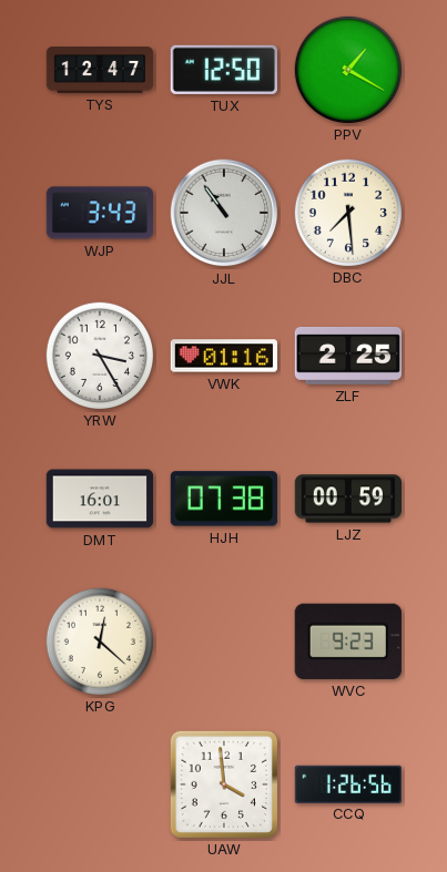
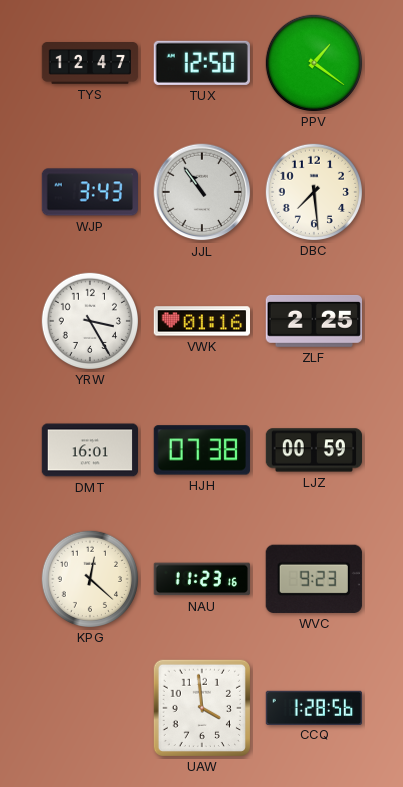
PPV: 1:20 -> 1:21 (313, 62)
NAU: none -> 11:23 (202, 579)
CCQ: 1:26 -> 1:28 (313, 707)
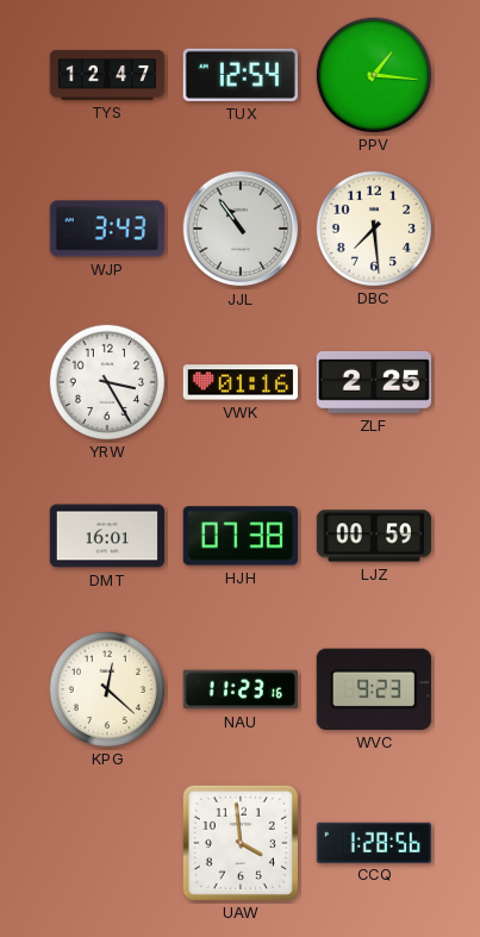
TUX: 12:50 -> 12:54 (241, 75)
PPV: 1:21 -> 1:16 (373, 74)
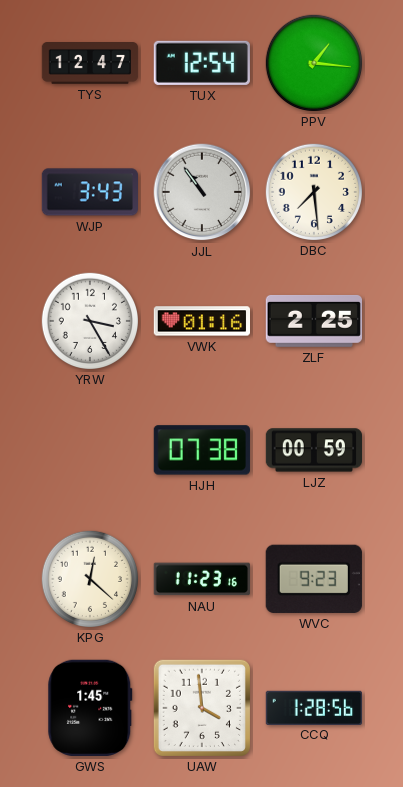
DMT: 16:01 -> none (106, 536)
GWS: none -> 1:45 (90, 708)
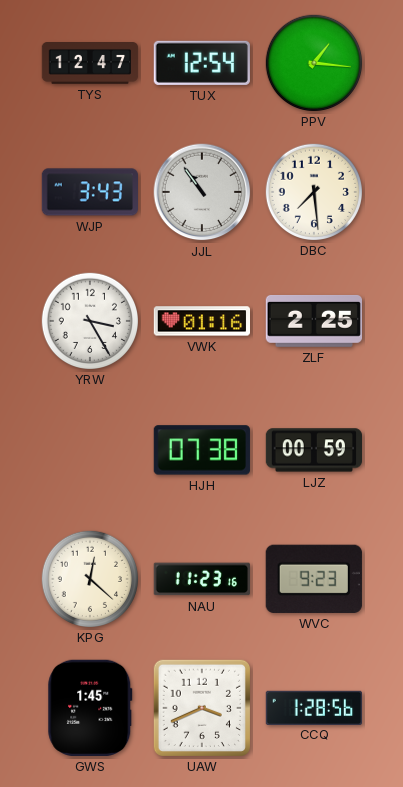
UAW: 3:59 -> 3:41 (202, 708)
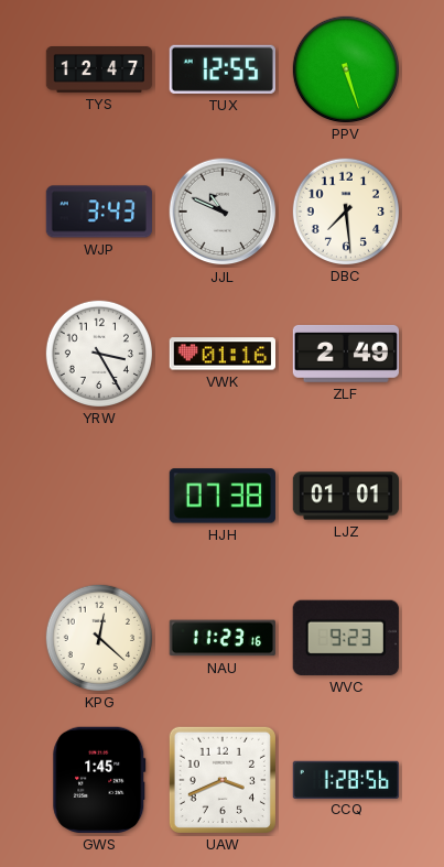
TUX: 12:54 -> 12:55 (223, 69)
PPV: 1:16 -> 5:27 (345, 68)
JJL: 10:54 -> 10:49 (223, 212)
ZLF: 2:25 -> 2:49 (345, 354)
LJZ: 00:59 -> 01:01 (346, 496)
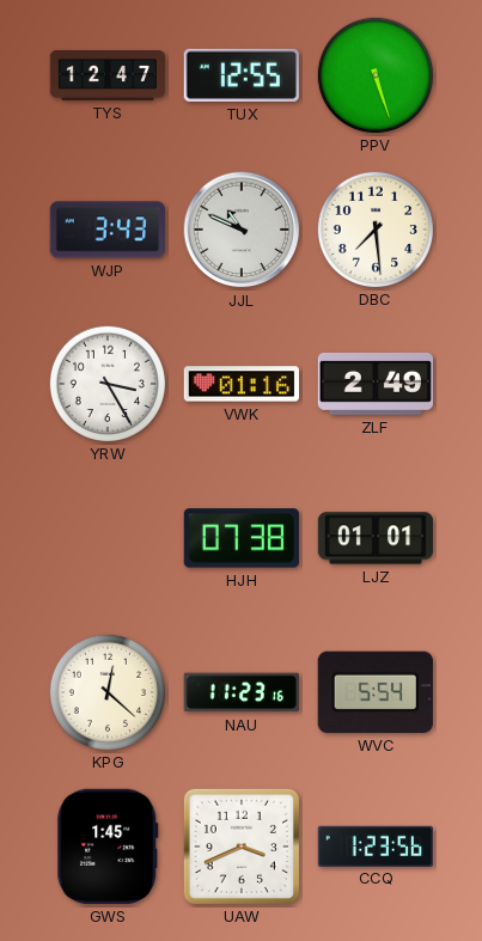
WVC: 9:23 -> 5:54 (376, 692)
CCQ: 1:28 -> 1:23 (374, 845)
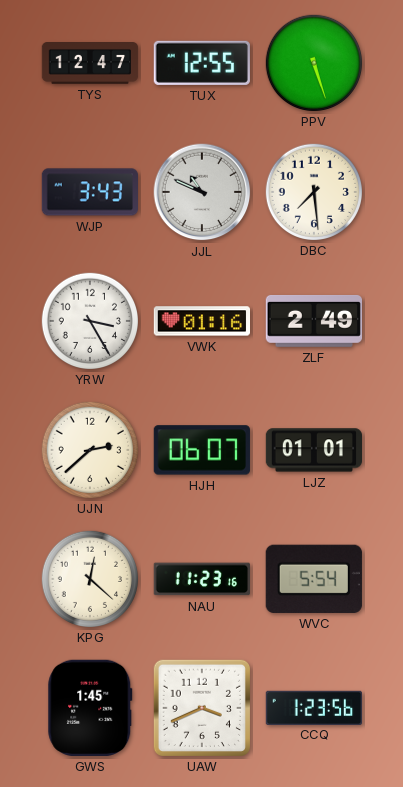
UJN: none -> 2:38 (89, 449)
HJH: 07:38 -> 06:07 (202, 450)
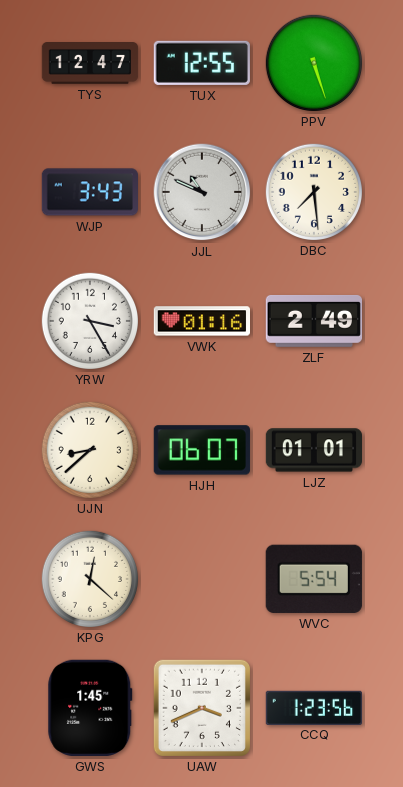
UJN: 2:38 -> 8:38 (89, 449)
NAU: 11:23 -> none (202, 579)
